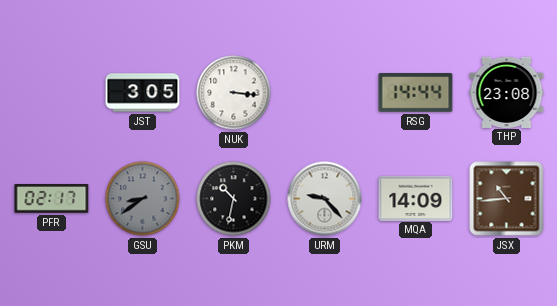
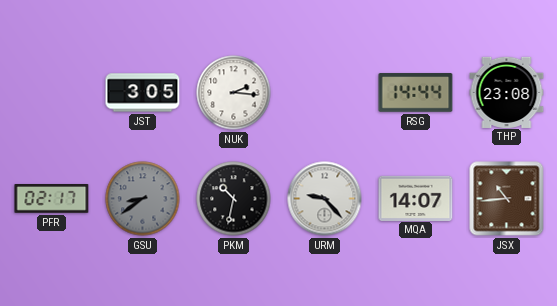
NUK: 3:16 -> 2:16 (234, 93)
MQA: 14:09 -> 14:07 (416, 198)
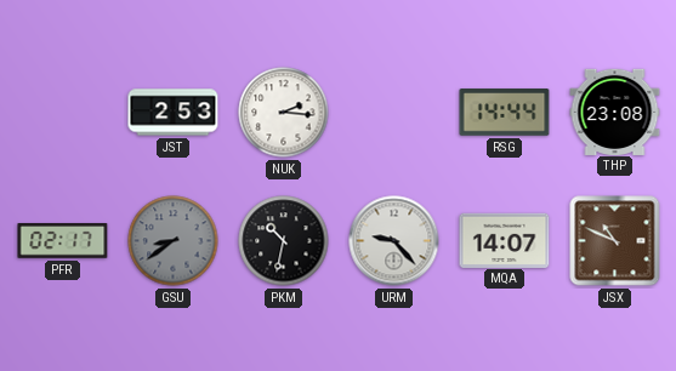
JST: 3:05 -> 2:53 (174, 113)
JSX: 10:44 -> 10:49 (615, 241)
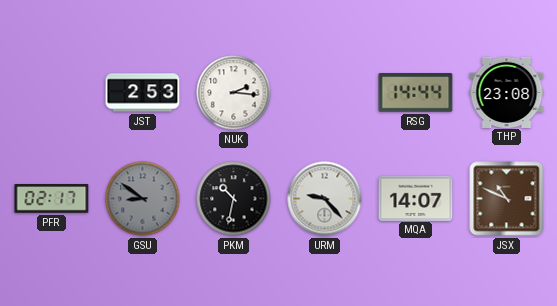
GSU: 8:39 -> 8:51 (143, 199)
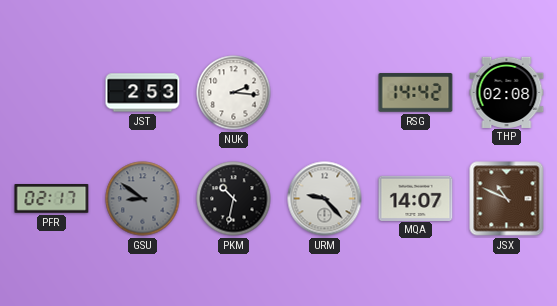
RSG: 14:44 -> 14:42 (416, 93)
THP: 23:08 -> 02:08 (507, 92)
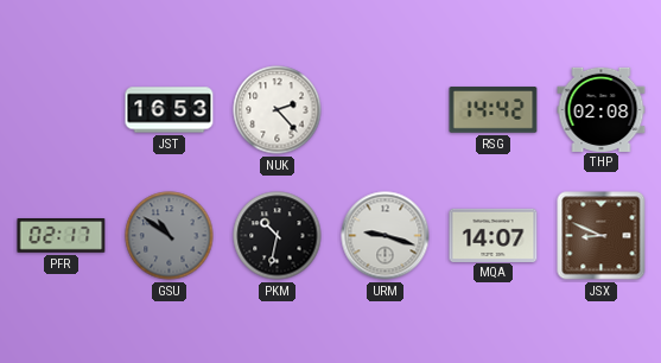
JST: 2:53 -> 16:53 (170, 110)
NUK: 2:16 -> 2:23 (278, 110)
GSU: 8:51 -> 10:51 (170, 236)
URM: 9:23 -> 9:18 (386, 236)
JSX: 10:49 -> 8:49 (602, 236)
